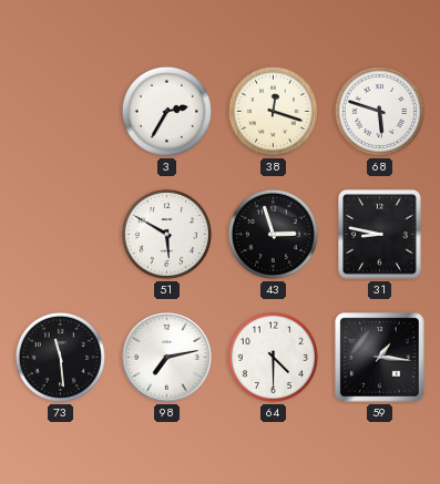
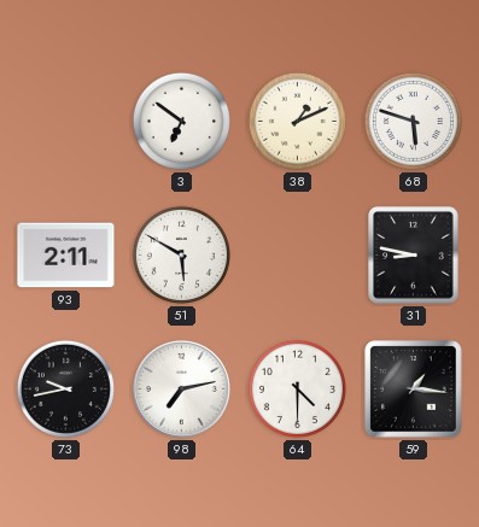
3: 2:35 -> 6:51 (181, 121)
38: 12:18 -> 1:11 (297, 121)
93: none -> 2:11 (66, 256)
43: 2:57 -> none (273, 234)
73: 11:29 -> 9:43 (65, 388)
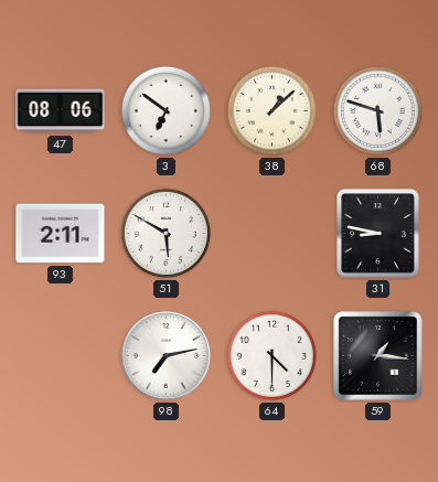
47: none -> 08:06 (61, 111)
38: 1:11 -> 1:08 (271, 110)
73: 9:43 -> none (65, 388)
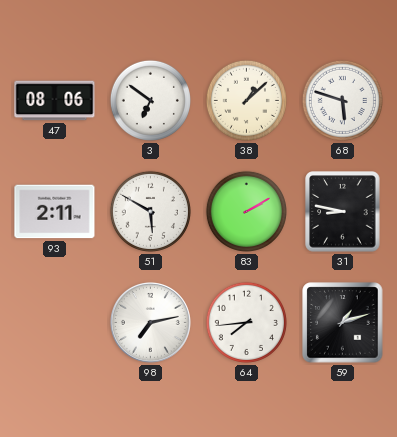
83: none -> 2:10 (246, 211)
64: 4:30 -> 7:44 (246, 322)
59: 1:16 -> 1:12 (343, 323)
